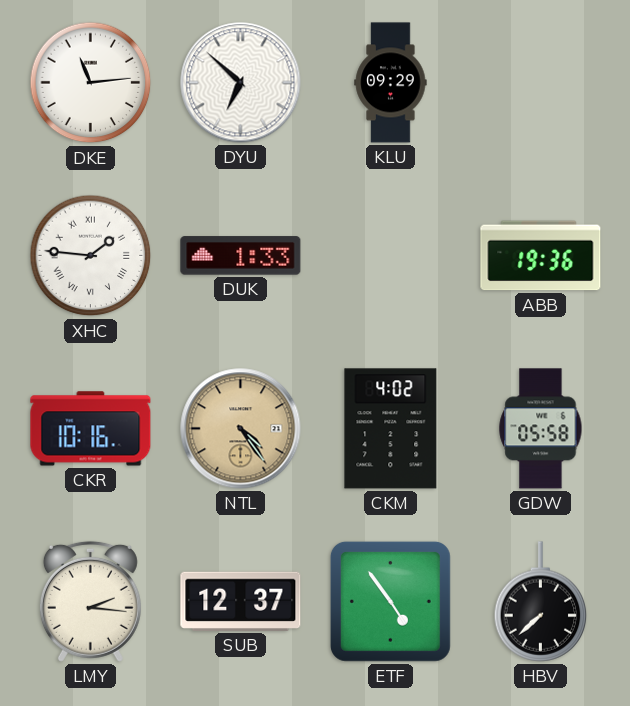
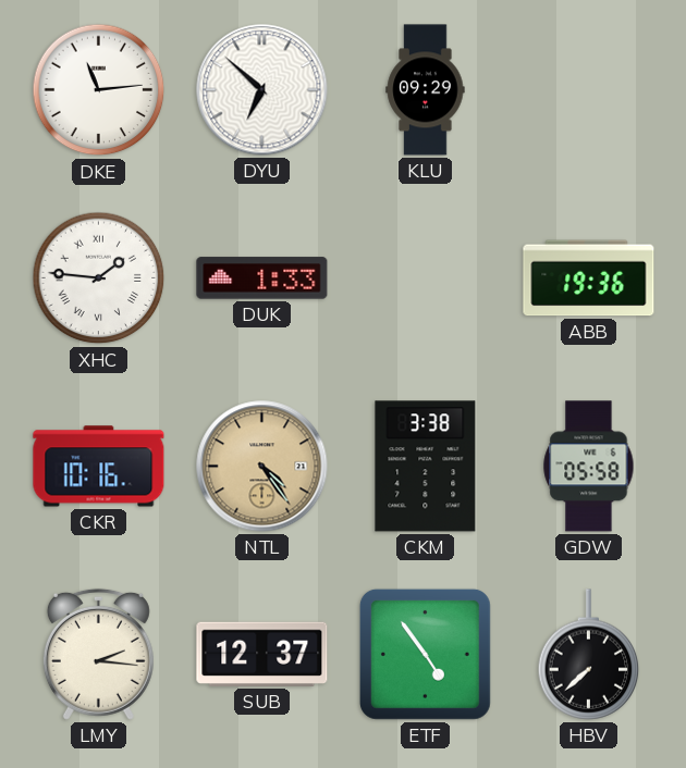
CKM: 4:02 -> 3:38 (426, 467)
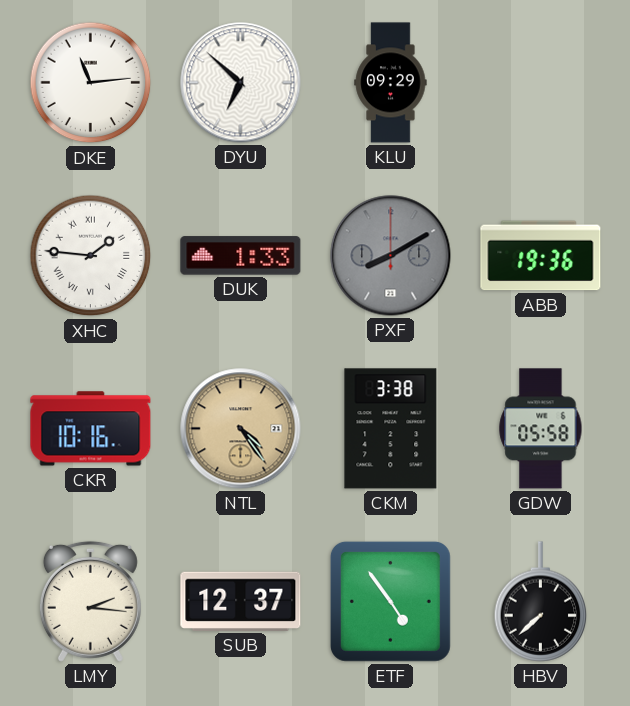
PXF: none -> 8:10 (391, 256)
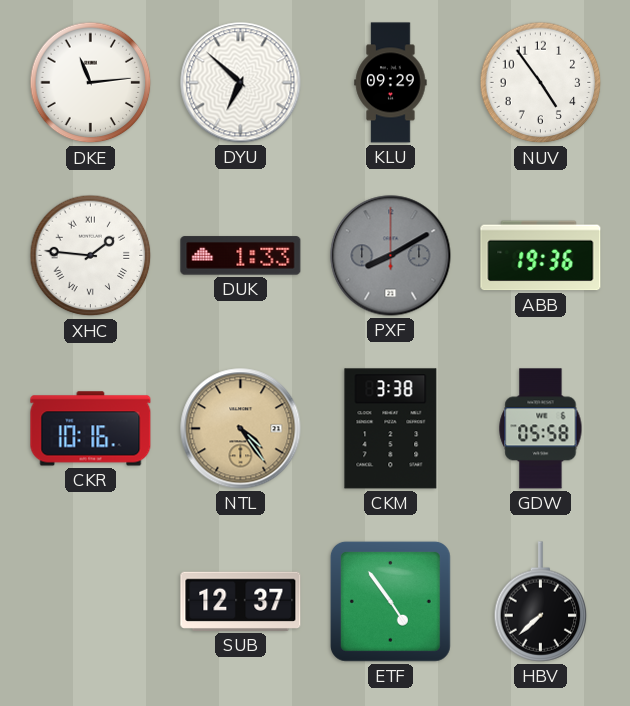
NUV: none -> 4:54 (541, 83)
LMY: 2:16 -> none (90, 601)
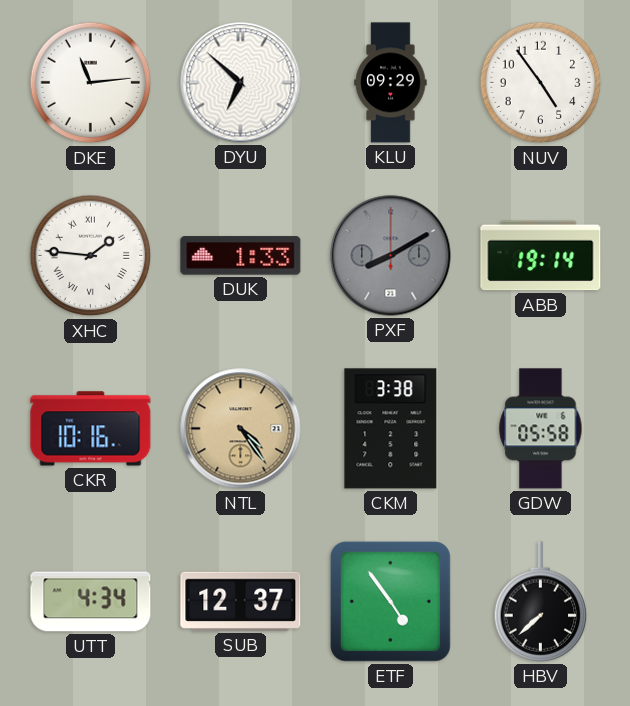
ABB: 19:36 -> 19:14 (541, 256)
UTT: none -> 4:34 (91, 602)
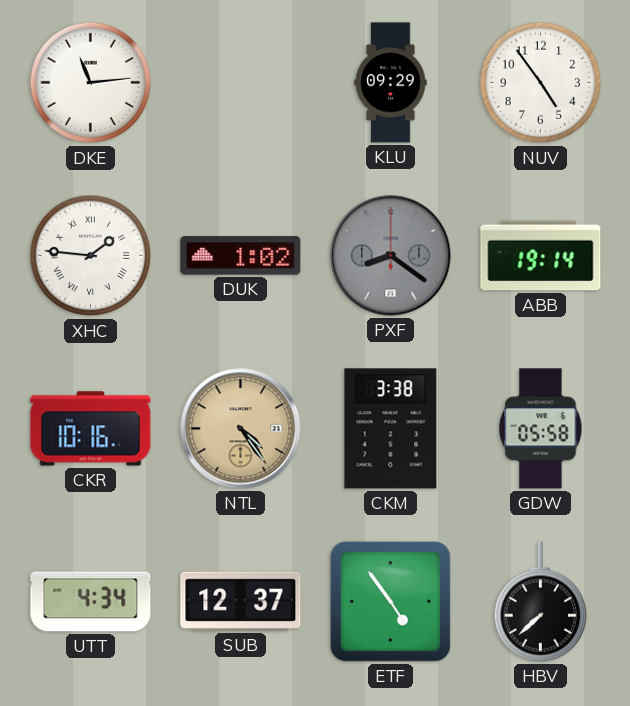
DYU: 6:52 -> none (241, 83)
DUK: 1:33 -> 1:02 (241, 256)
PXF: 8:10 -> 8:21 (391, 256)
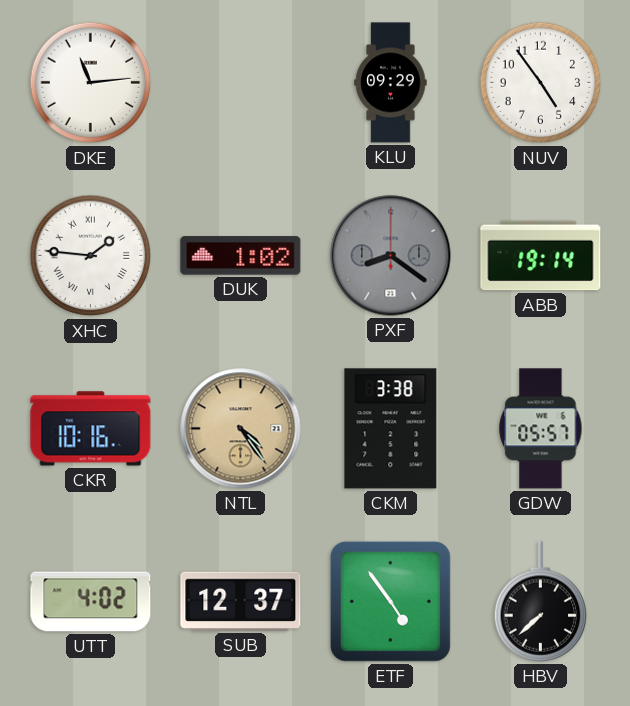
GDW: 05:58 -> 05:57 (541, 429)
UTT: 4:34 -> 4:02 (91, 602)
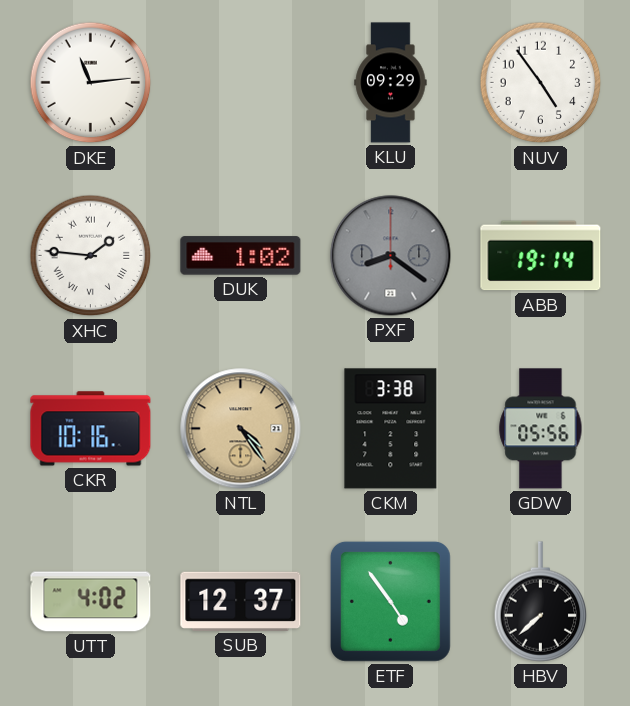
GDW: 05:57 -> 05:56 (541, 429)
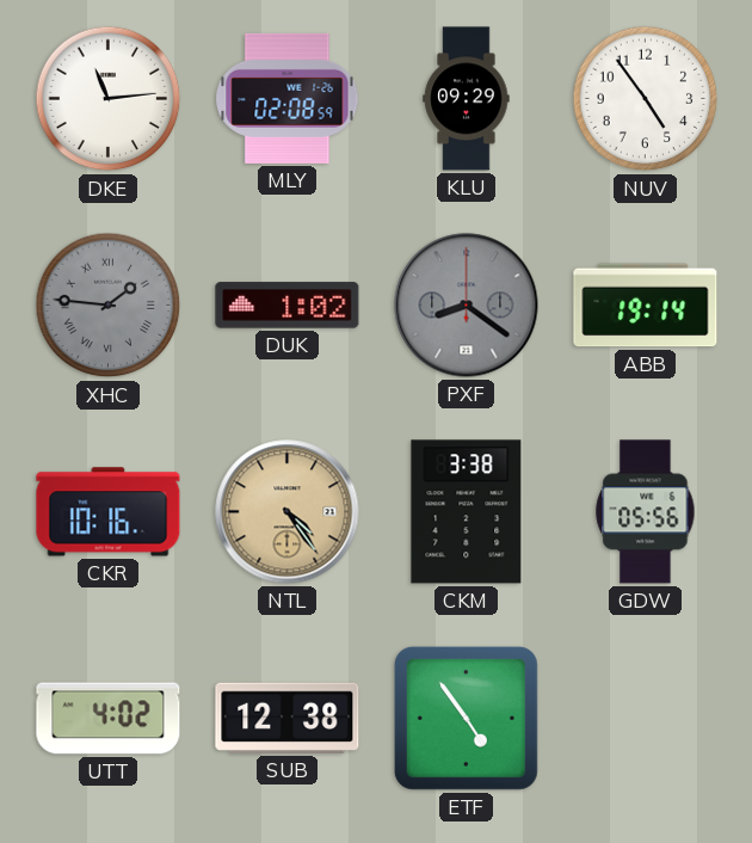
MLY: none -> 02:08 (288, 98)
XHC dial: white -> grey (109, 306)
SUB: 12:37 -> 12:38 (288, 718)
HBV: 7:38 -> none (541, 602)
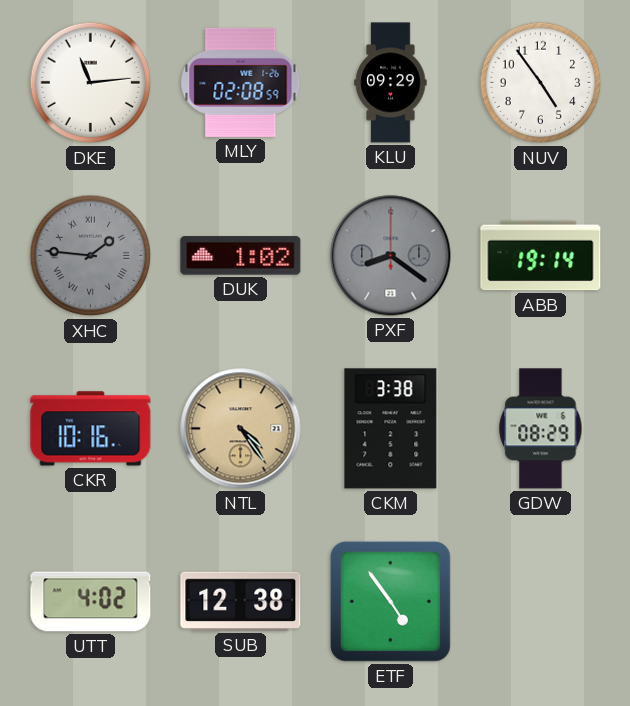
GDW: 05:56 -> 08:29 (541, 429)
